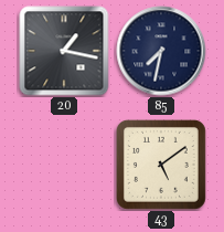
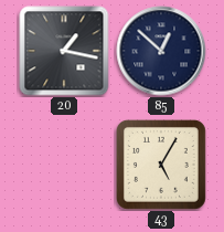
85: 7:32 -> 12:52 (161, 51)
43: 5:09 -> 5:05 (161, 165)
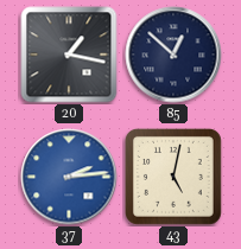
37: none -> 2:14 (69, 177)
43: 5:05 -> 5:02 (173, 177)
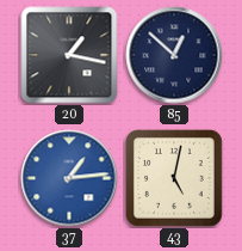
37: 2:14 -> 1:14 (69, 178)
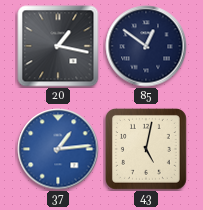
85: 12:52 -> 12:51 (146, 46)
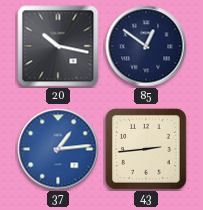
20: 1:17 -> 10:17 (58, 46)
43: 5:02 -> 2:44 (146, 149)
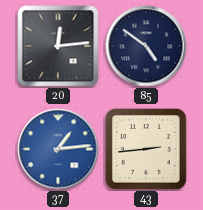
20: 10:17 -> 12:14 (58, 46)
85: 12:51 -> 4:51 (146, 46)
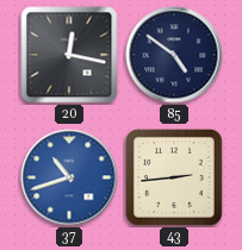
20: 12:14 -> 12:17 (69, 55)
37: 1:14 -> 10:42 (69, 177)
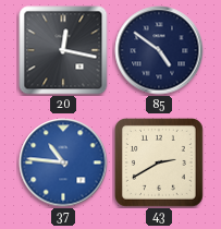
37: 10:42 -> 10:46 (63, 162)
43: 2:44 -> 2:40 (159, 162)
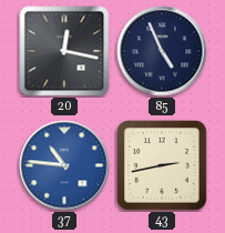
85: 4:51 -> 4:56 (162, 51)
43: 2:40 -> 2:43 (162, 165)
